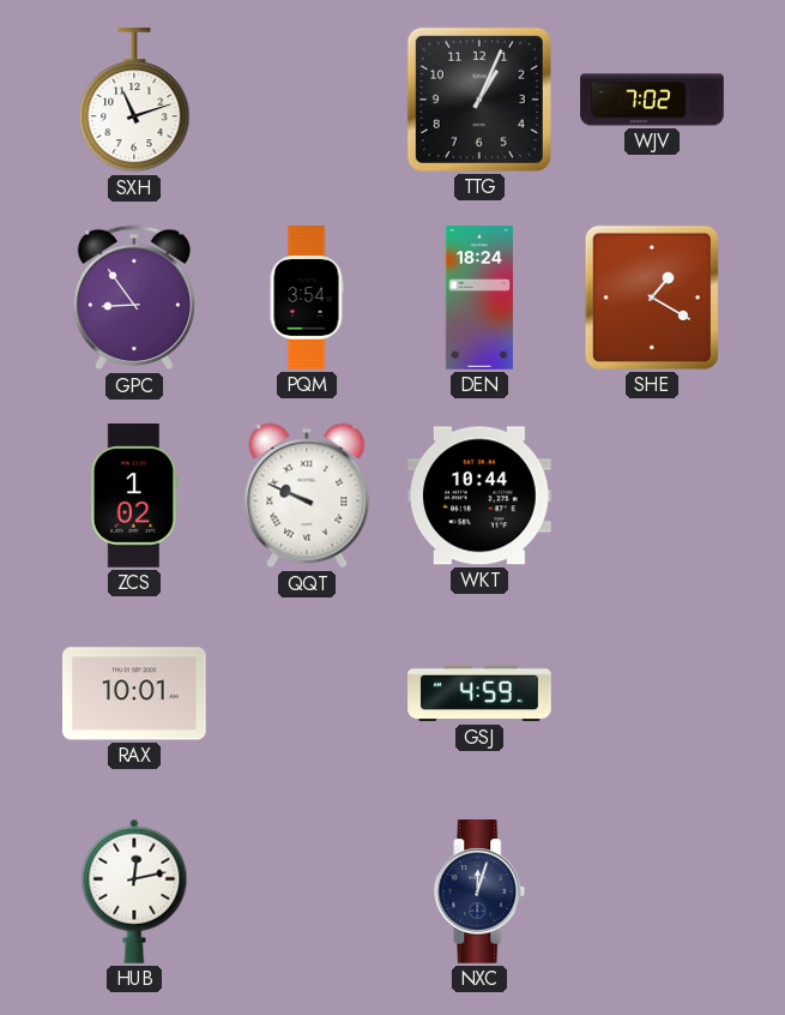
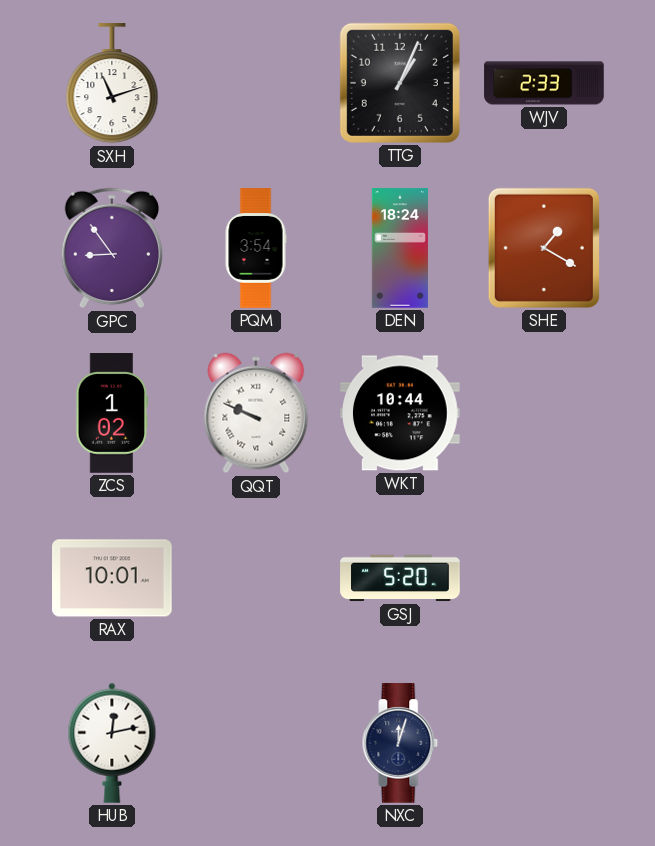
WJV: 7:02 -> 2:33 (544, 83)
GSJ: 4:59 -> 5:20 (400, 578)
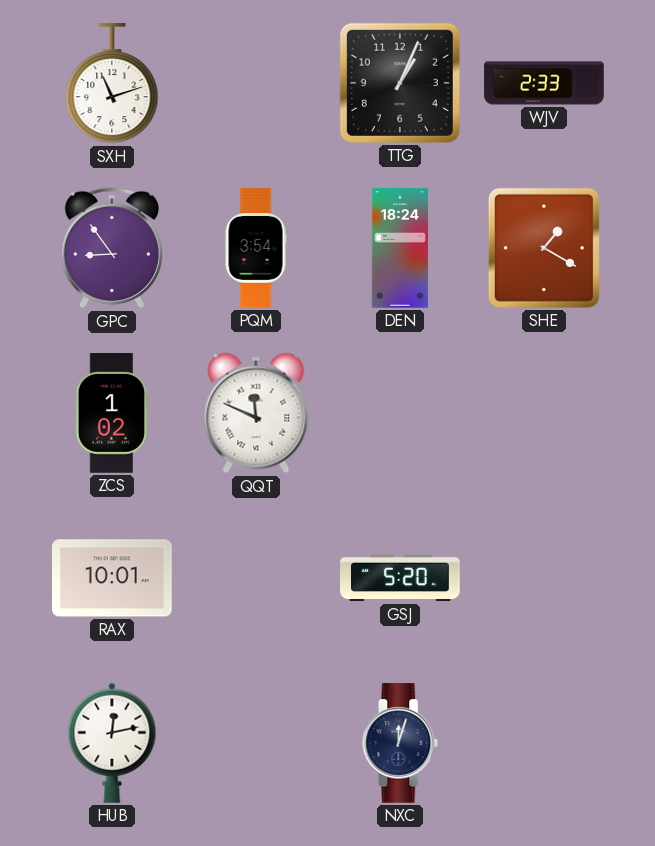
QQT: 9:49 -> 11:49 (256, 413)
WKT: 10:44 -> none (401, 413)
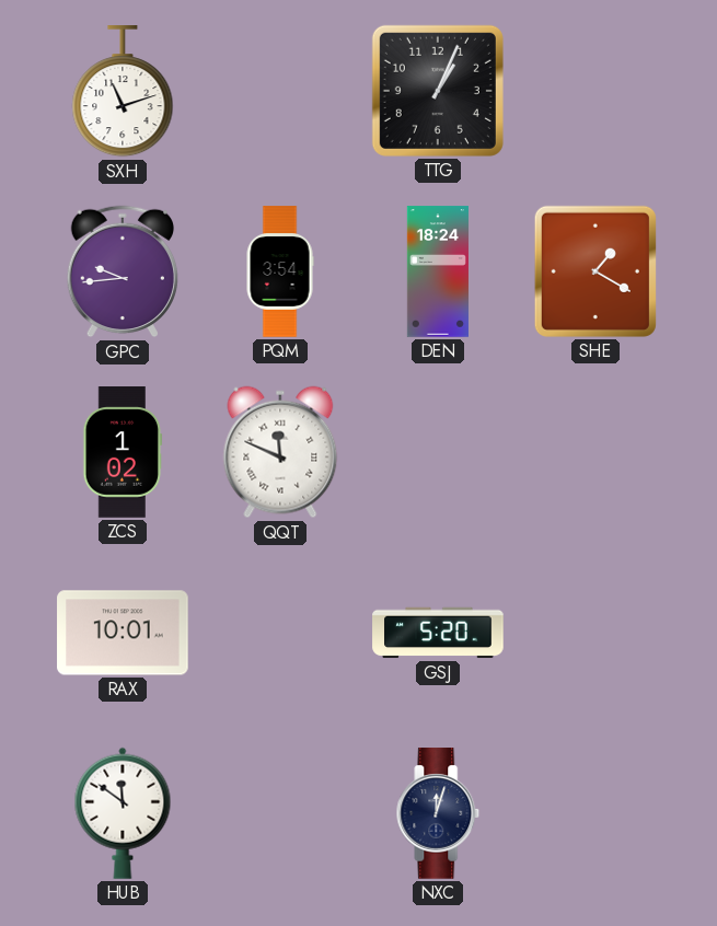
WJV: 2:33 -> none (544, 83)
GPC: 8:54 -> 9:44 (122, 271)
HUB: 12:13 -> 11:51 (123, 813)
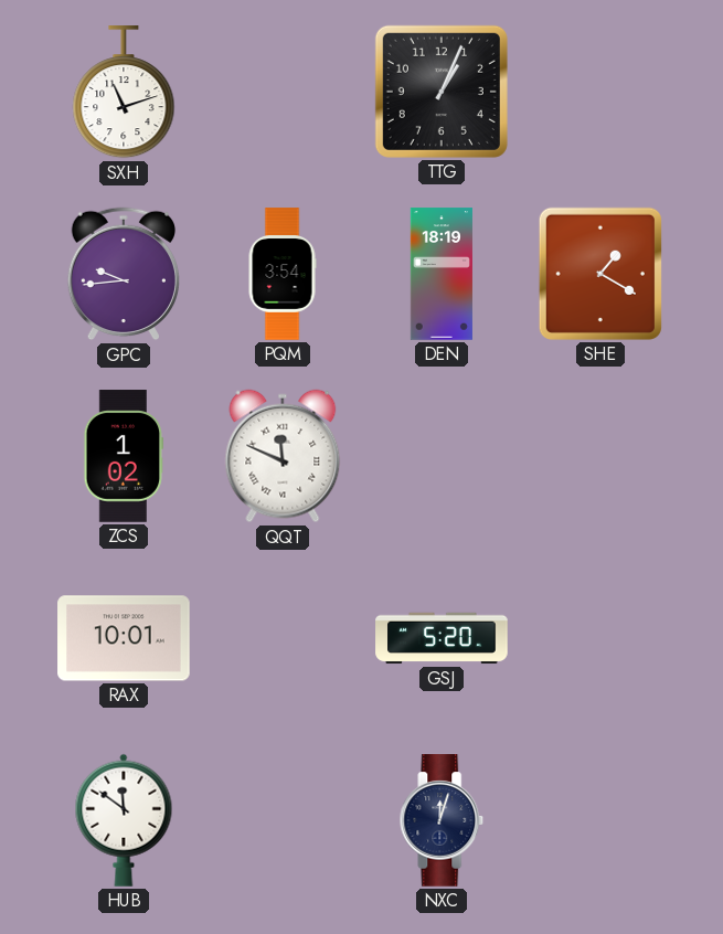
DEN: 18:24 -> 18:19 (442, 274)
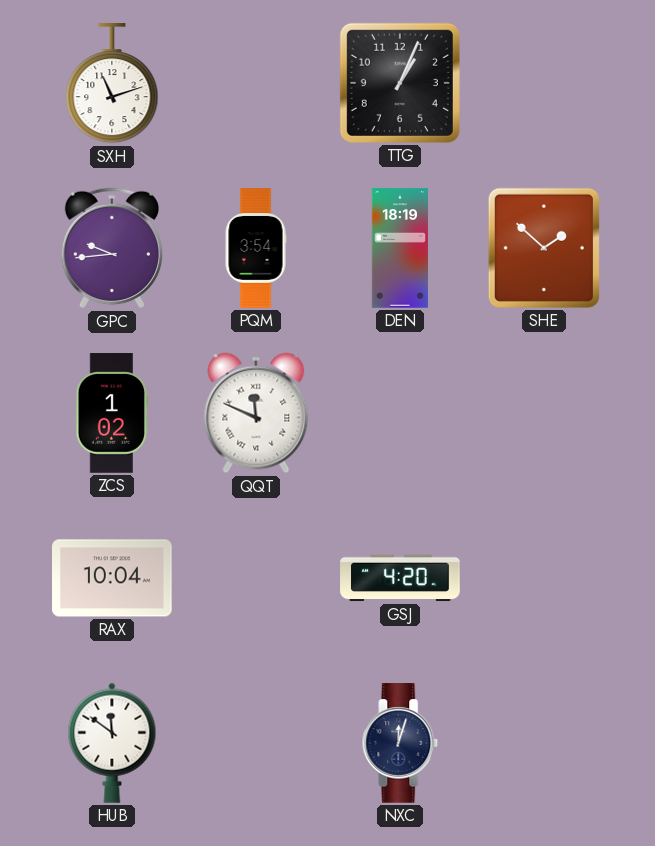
SHE: 1:20 -> 1:52 (544, 248)
RAX: 10:01 -> 10:04 (112, 578)
GSJ: 5:20 -> 4:20 (400, 578)
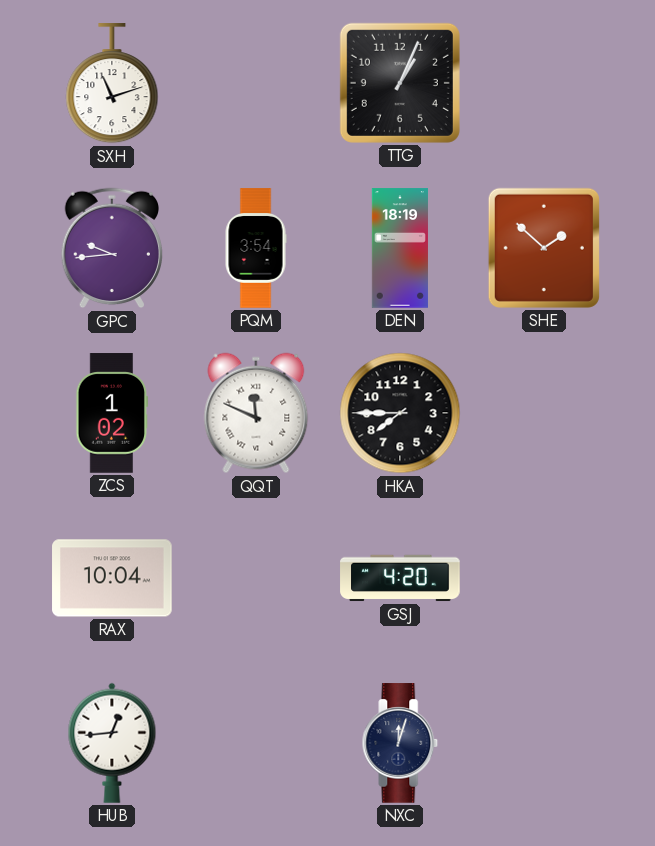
HKA: none -> 7:45 (400, 413)
HUB: 11:51 -> 12:44 (112, 743)
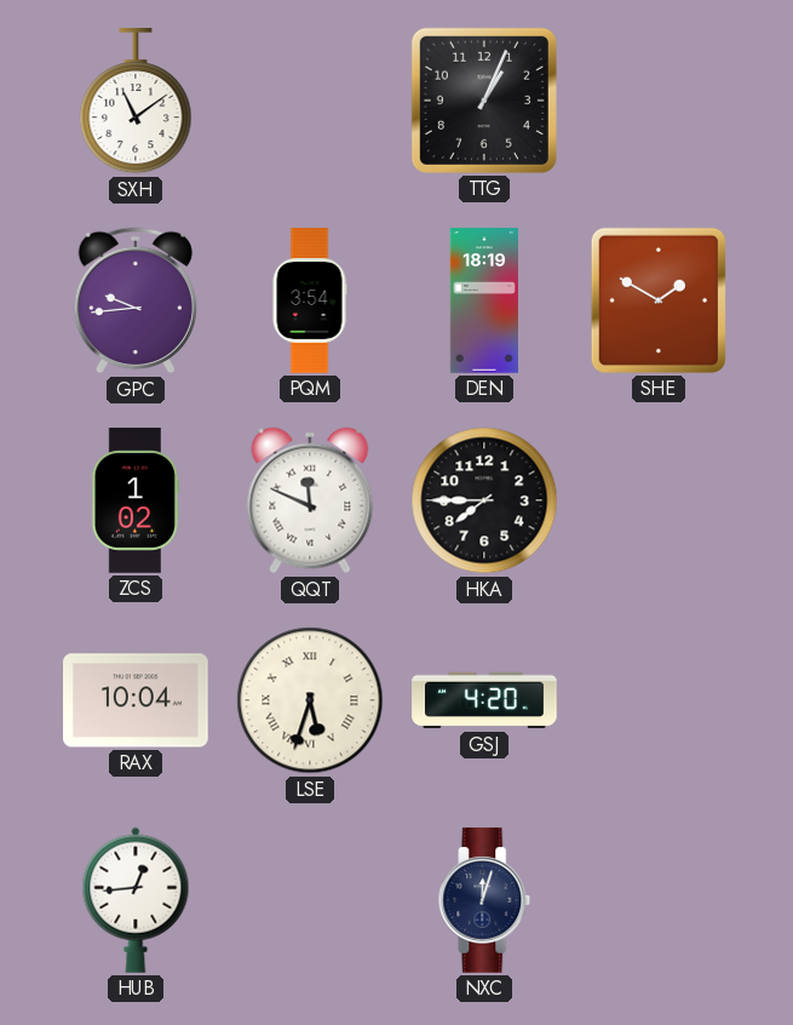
SXH: 11:12 -> 11:09 (136, 102)
SHE: 1:52 -> 1:50 (659, 300)
LSE: none -> 5:33 (310, 700)
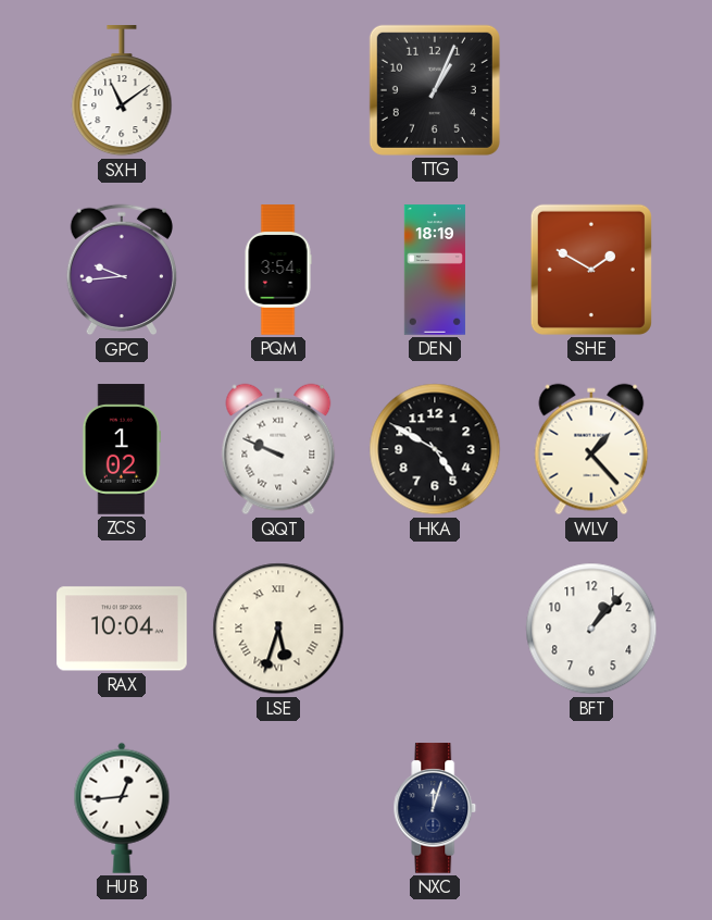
QQT: 11:49 -> 9:49 (278, 449)
HKA: 7:45 -> 4:50 (435, 449)
WLV: none -> 1:23 (591, 449)
GSJ: 4:20 -> none (484, 700)
BFT: none -> 1:07 (591, 629)
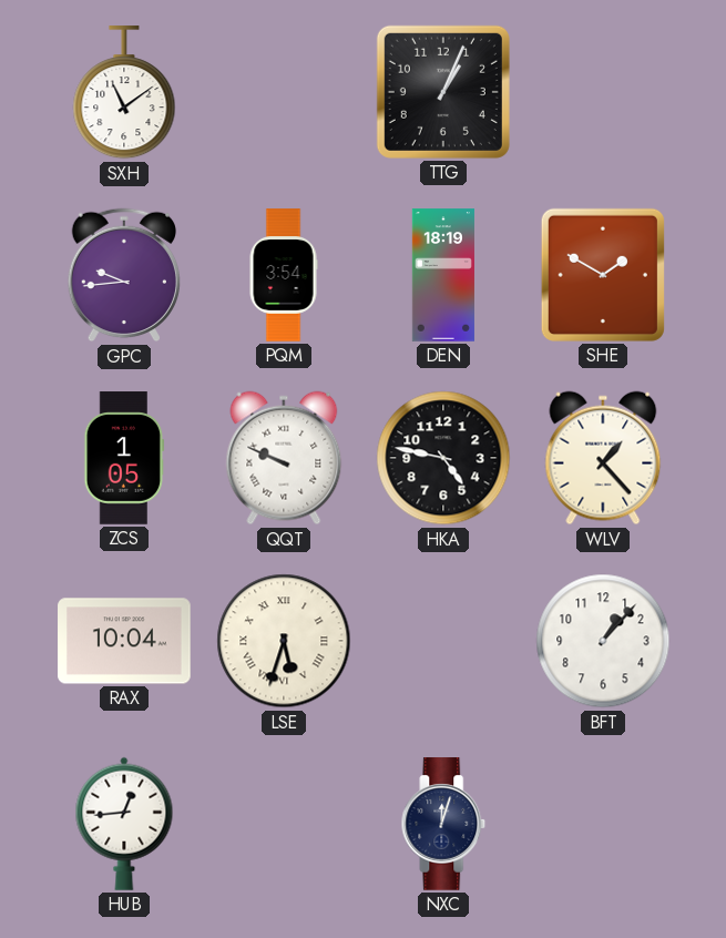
ZCS: 1:02 -> 1:05 (124, 458)
HKA: 4:50 -> 4:47 (443, 458)
